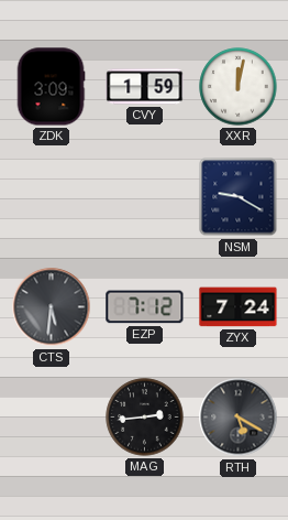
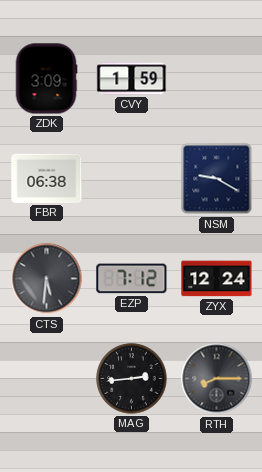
XXR: 12:02 -> none (239, 87)
FBR: none -> 06:38 (47, 178)
ZYX: 7:24 -> 12:24 (217, 279)
RTH: 5:20 -> 8:15 (217, 379)
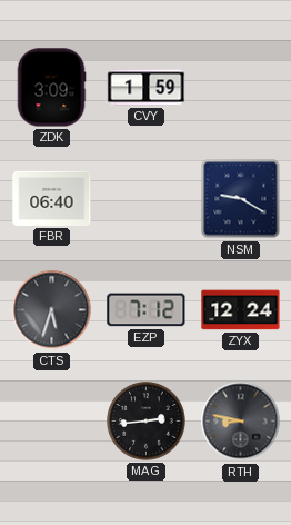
FBR: 06:38 -> 06:40 (52, 198)
CTS: 5:31 -> 5:33 (52, 310)
RTH: 8:15 -> 8:47 (241, 422)
